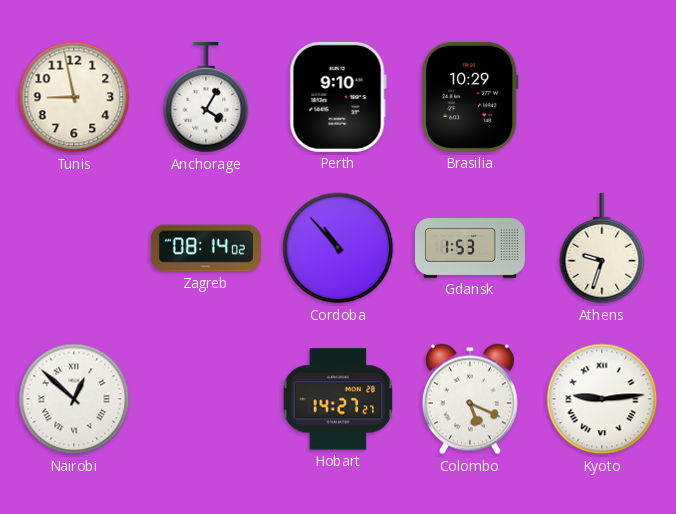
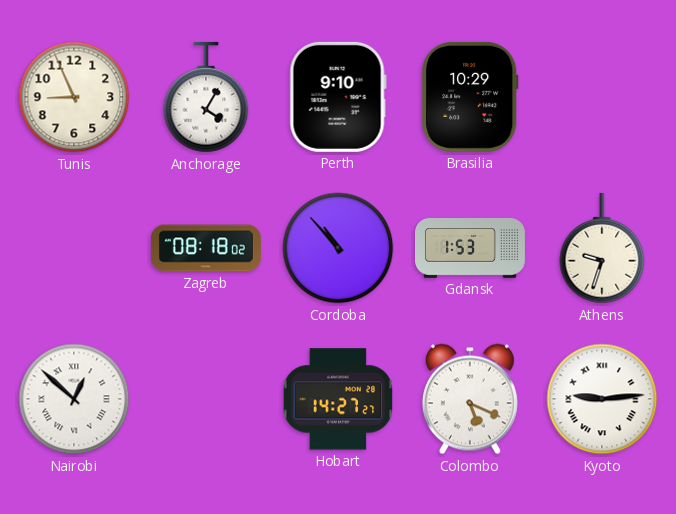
Tunis: 8:58 -> 8:56 (74, 97)
Zagreb: 08:14 -> 08:18 (206, 248)
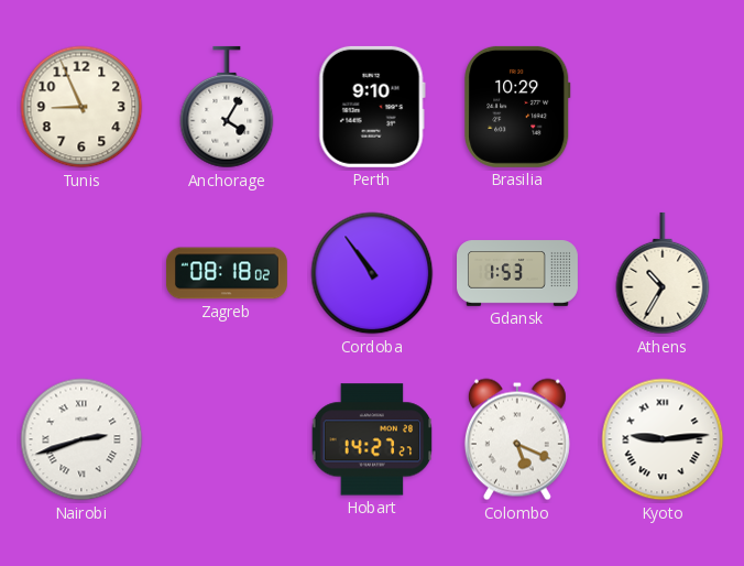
Cordoba: 10:53 -> 10:54 (372, 273)
Athens: 9:33 -> 10:35 (663, 273)
Nairobi: 12:52 -> 2:42 (81, 439)
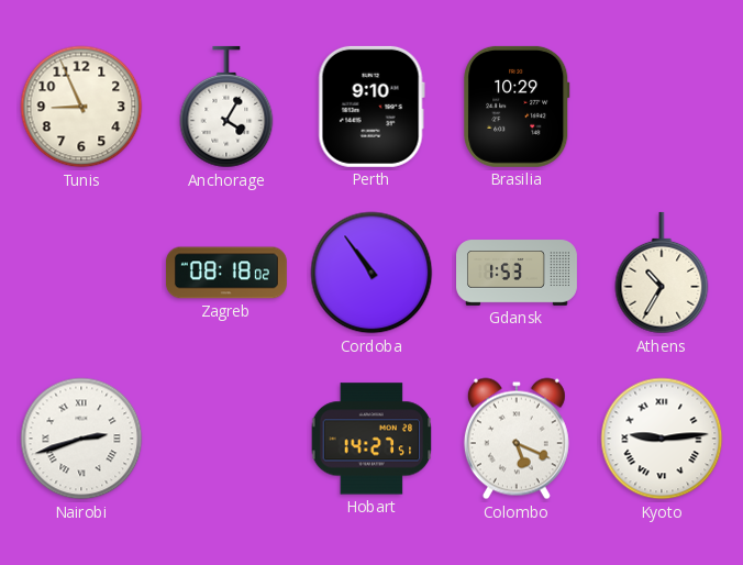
Hobart: 14:27:27 -> 14:27:51 (371, 439)
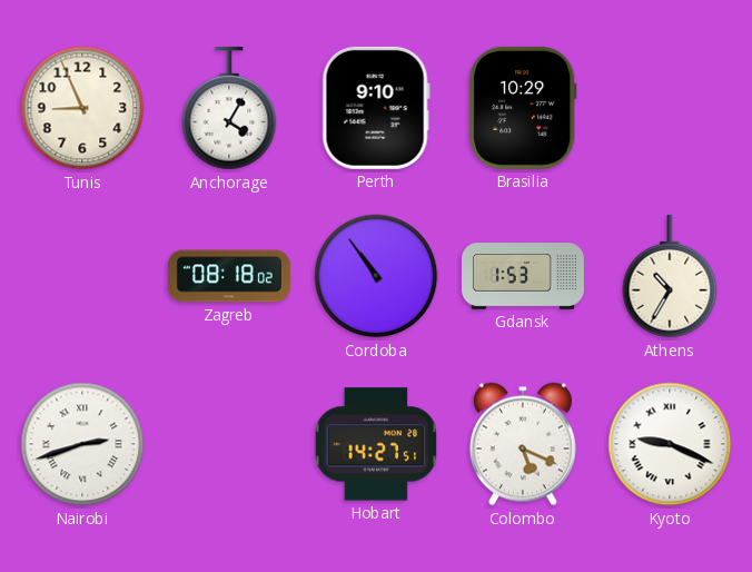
Kyoto: 9:14 -> 9:19 (670, 444)
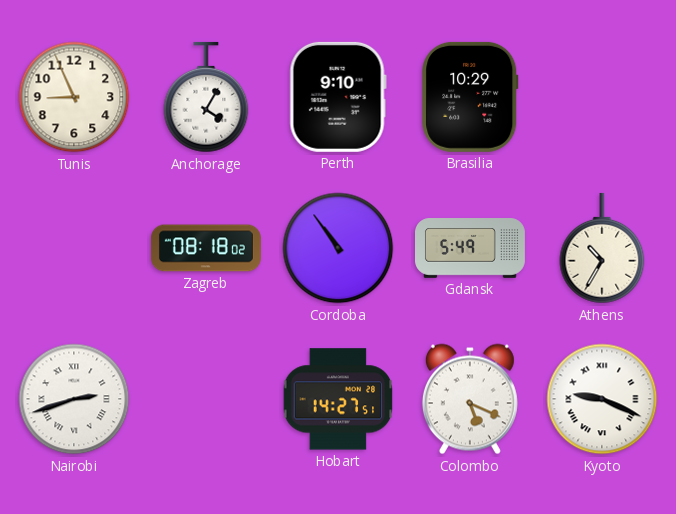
Gdansk: 1:53 -> 5:49 (471, 248)
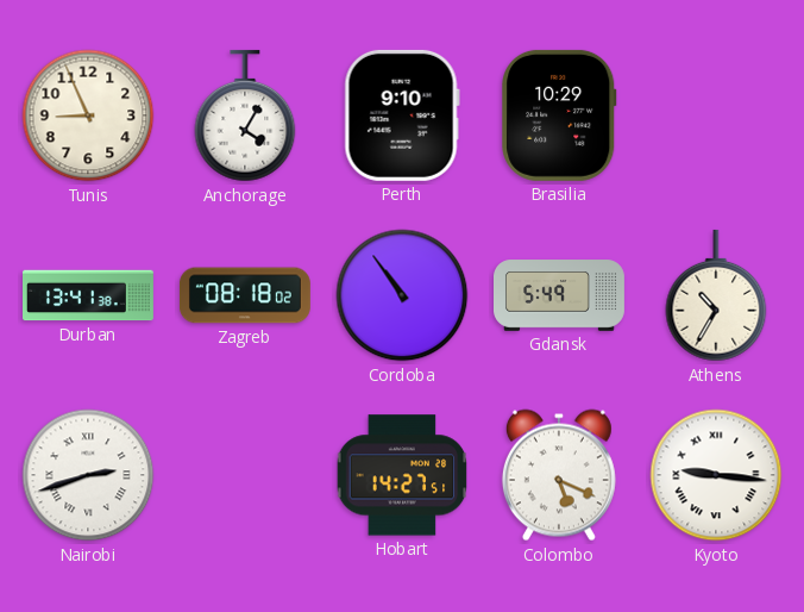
Durban: none -> 13:41 (89, 295)
Kyoto: 9:19 -> 9:16 (716, 475)
